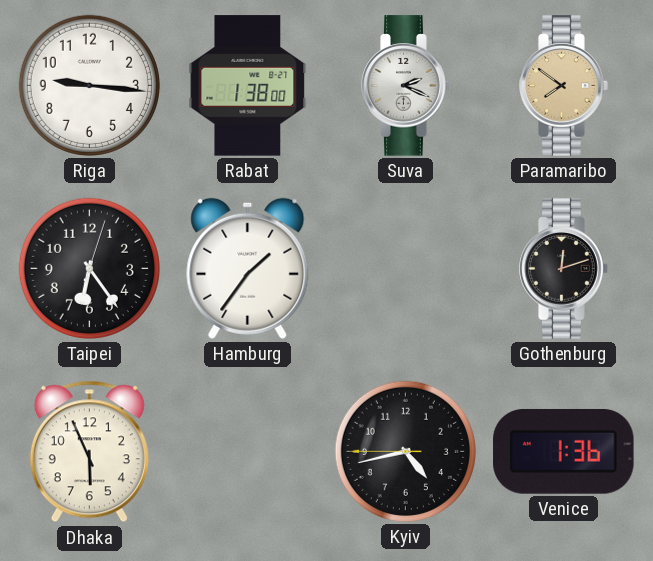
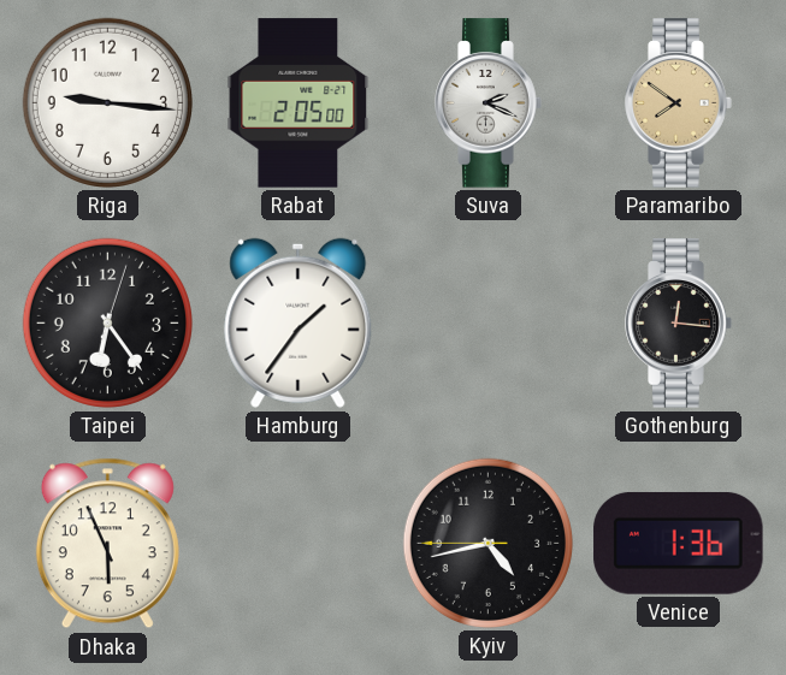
Rabat: 1:38 -> 2:05 (299, 103)
Gothenburg: 12:12 -> 12:16 (679, 324)
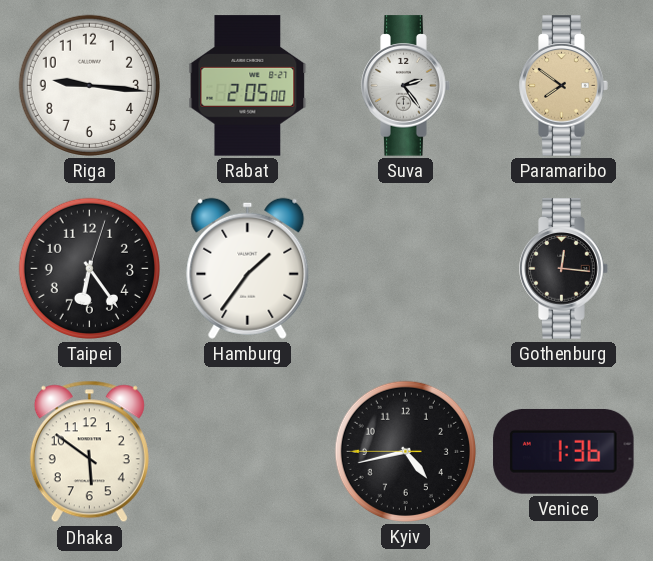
Suva: 2:19 -> 2:24 (406, 86)
Dhaka: 5:56 -> 5:51 (89, 452)
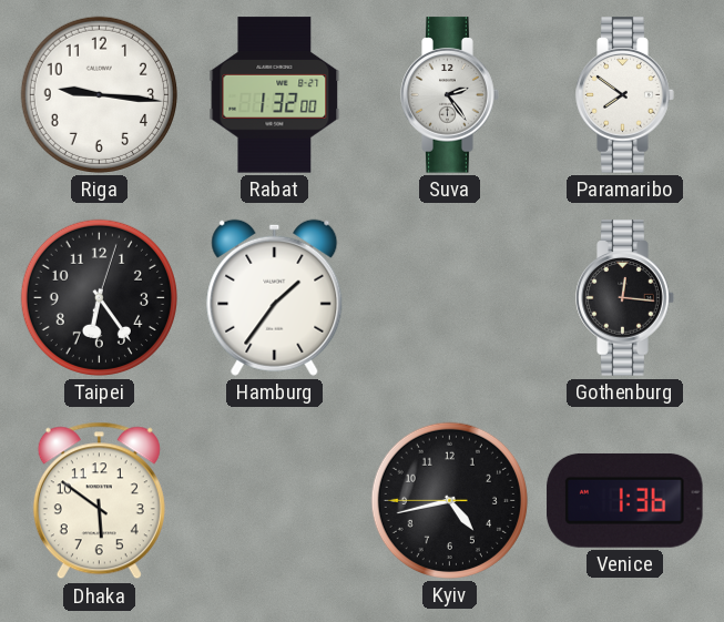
Rabat: 2:05 -> 1:32 (275, 95)
Paramaribo dial: champagne -> white (625, 95)
